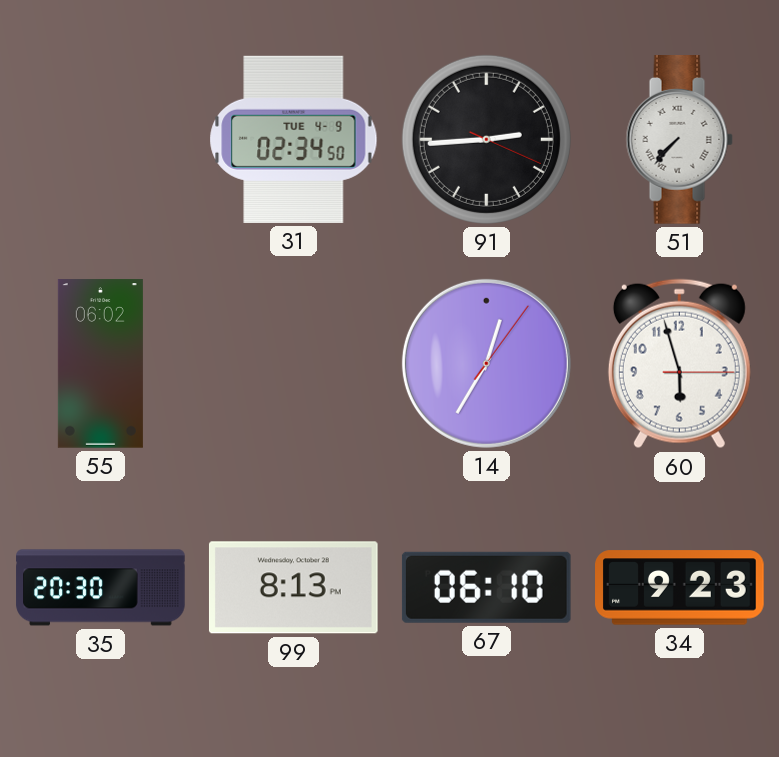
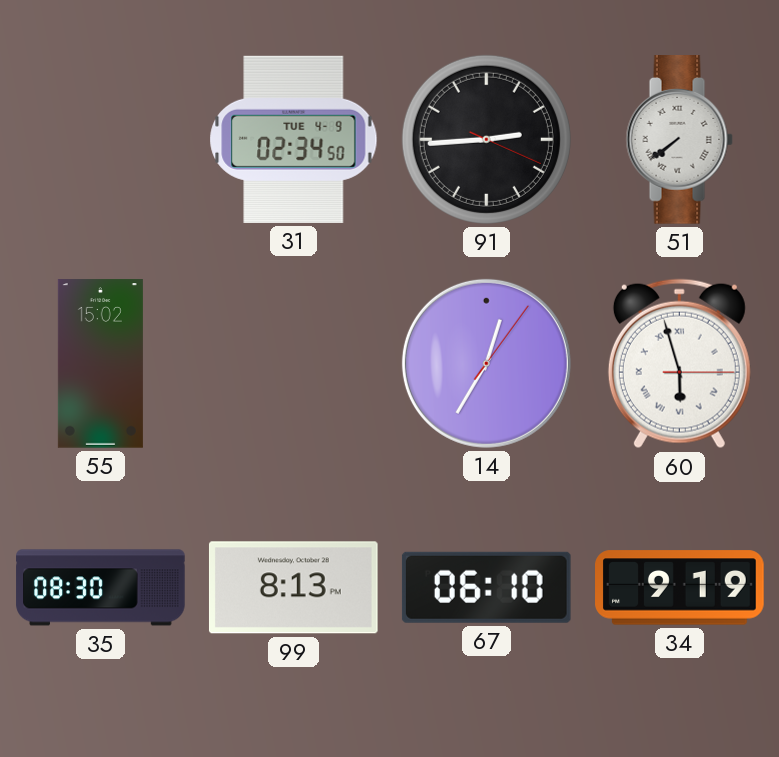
51: 7:37 -> 7:39 (679, 140)
55: 06:02 -> 15:02 (100, 364)
60 numerals: Arabic -> Roman (679, 364)
35: 20:30 -> 08:30 (101, 588)
34: 9:23 -> 9:19 (680, 588)
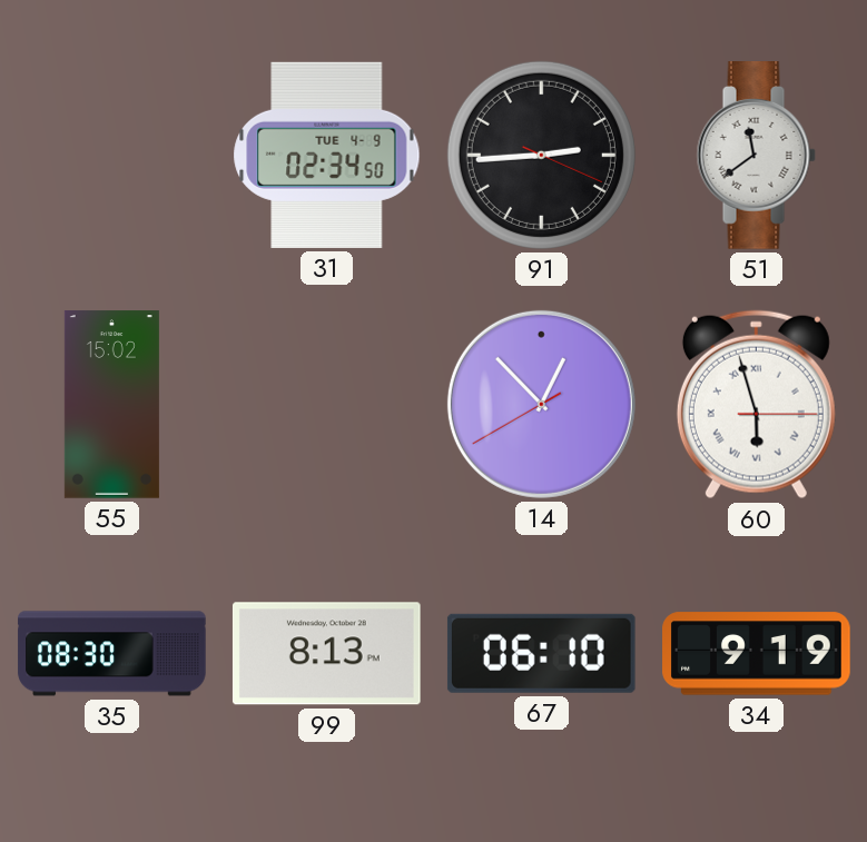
51: 7:39 -> 11:39 (756, 156)
14: 12:35 -> 12:52 (541, 404)
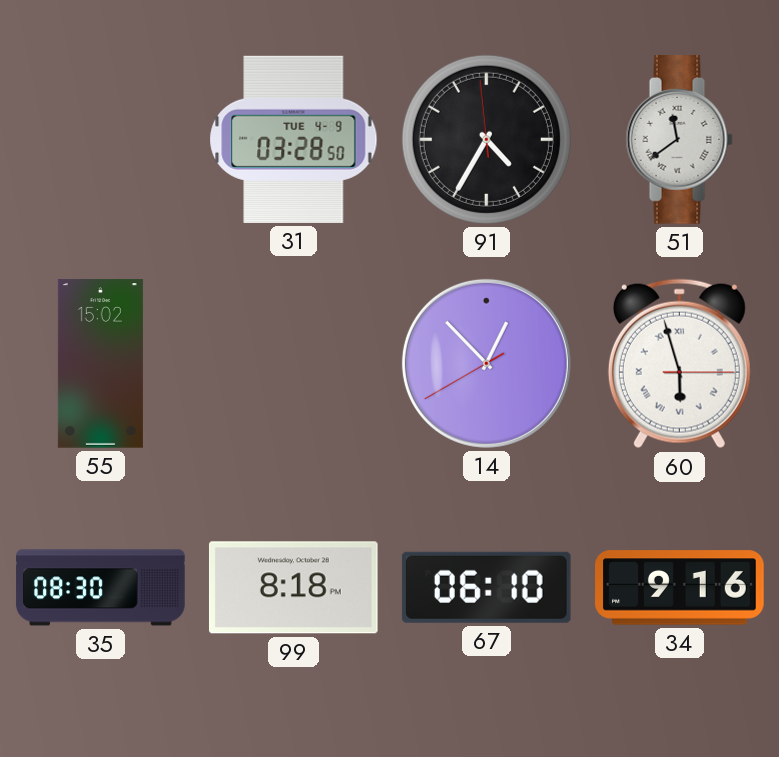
31: 02:34 -> 03:28 (294, 139)
91: 2:44 -> 4:34 (486, 139)
99: 8:13 -> 8:18 (294, 588)
34: 9:19 -> 9:16 (680, 588)
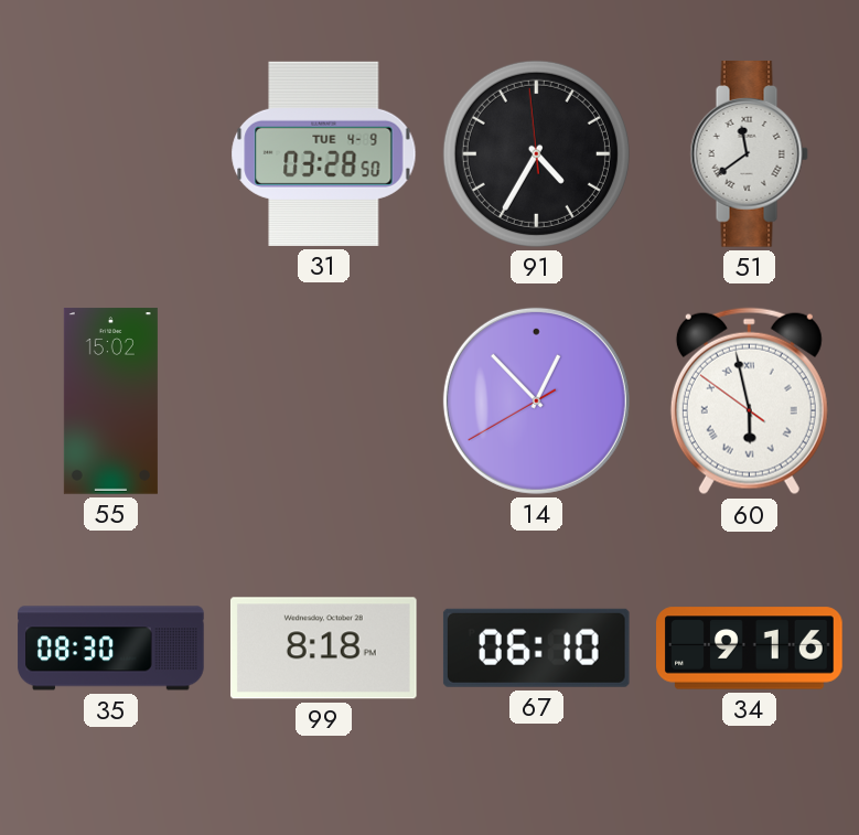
60: 5:57:15 -> 5:57:51 (749, 402)
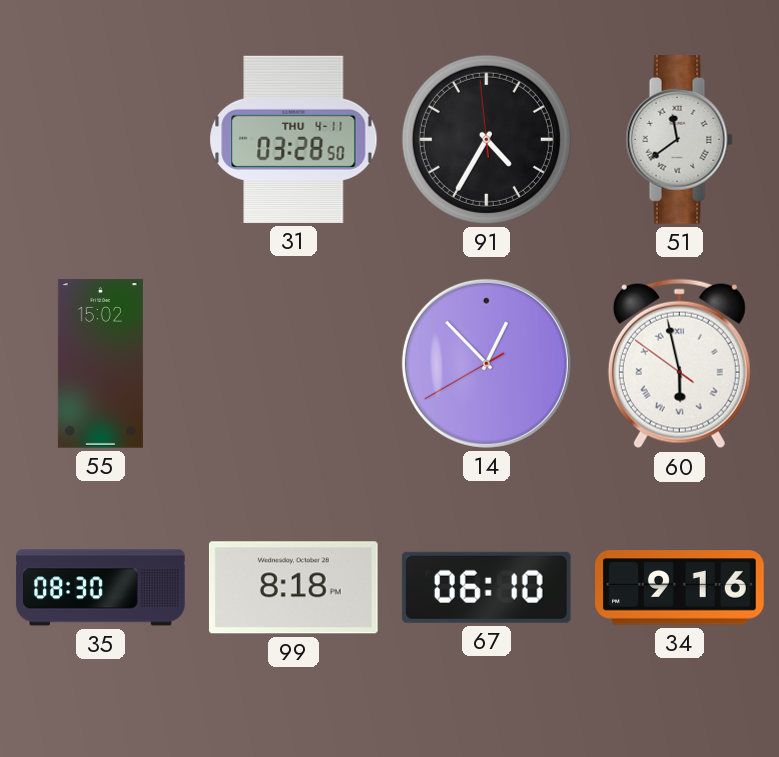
31 date: TUE 4-9 -> THU 4-11 (294, 139)
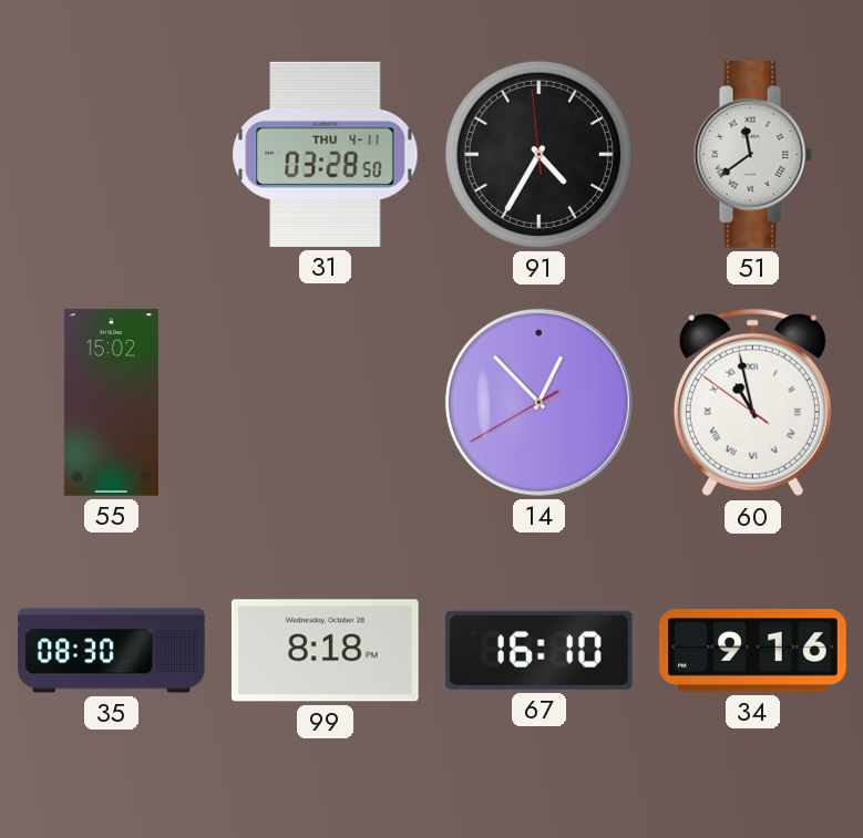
60: 5:57 -> 10:57 (752, 403)
67: 06:10 -> 16:10 (538, 650)
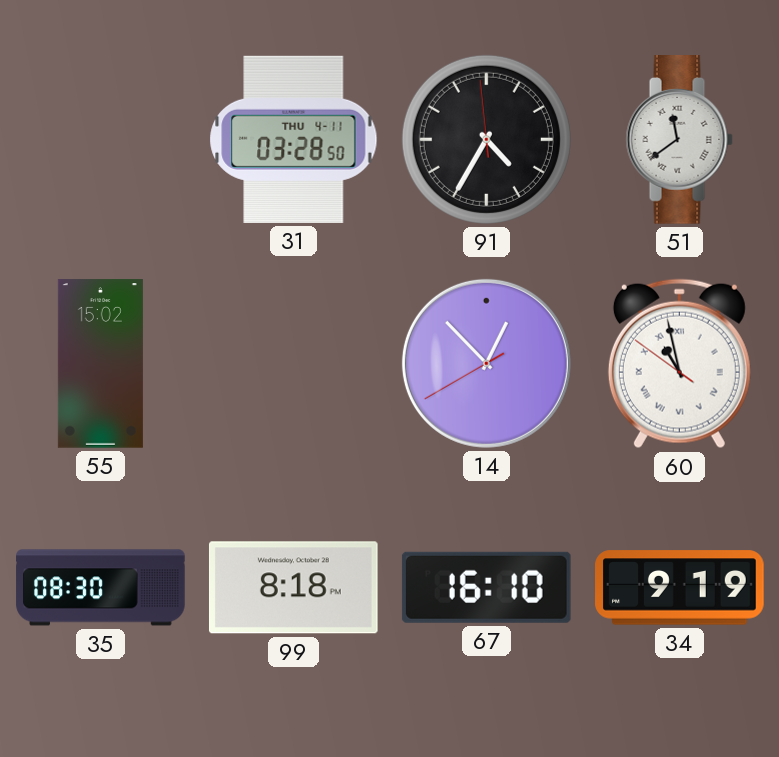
34: 9:16 -> 9:19 (680, 588)
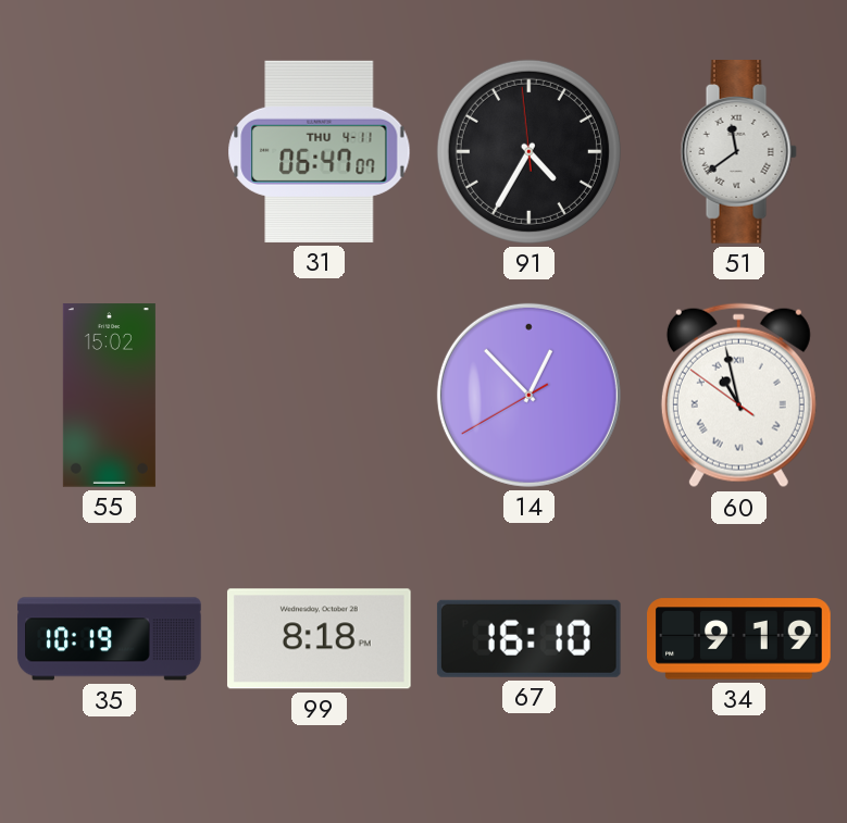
31: 03:28 -> 06:47 (320, 151)
35: 08:30 -> 10:19 (110, 639)
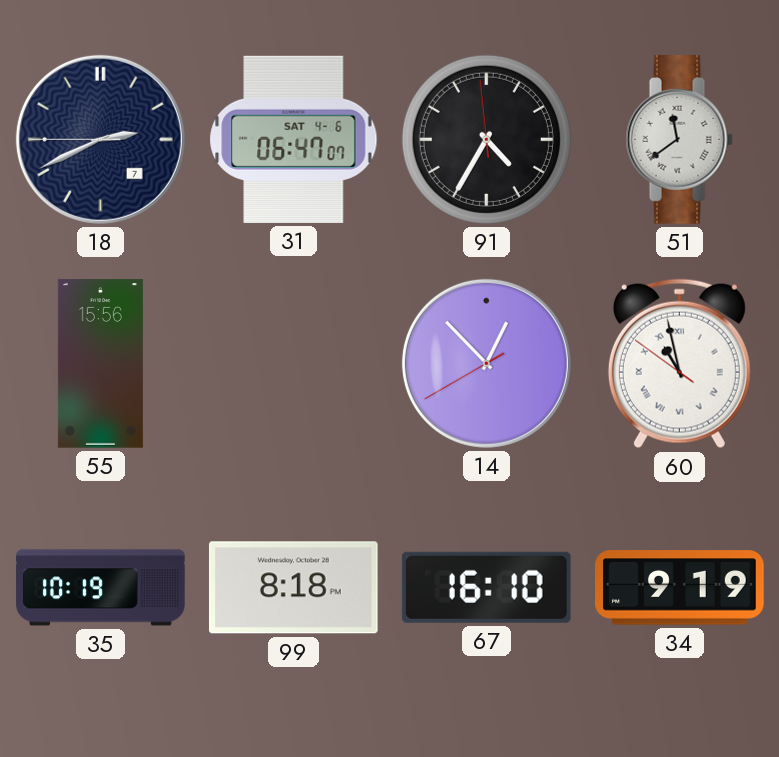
18: none -> 2:40 (100, 139)
31 date: THU 4-11 -> SAT 4-6 (294, 139)
55: 15:02 -> 15:56 (100, 364)
